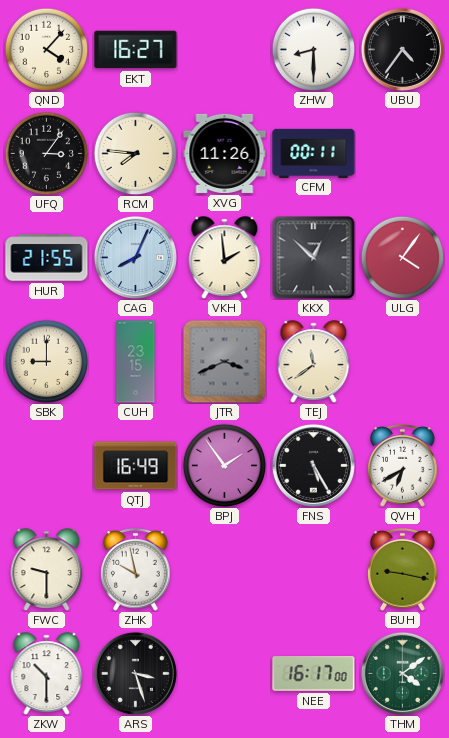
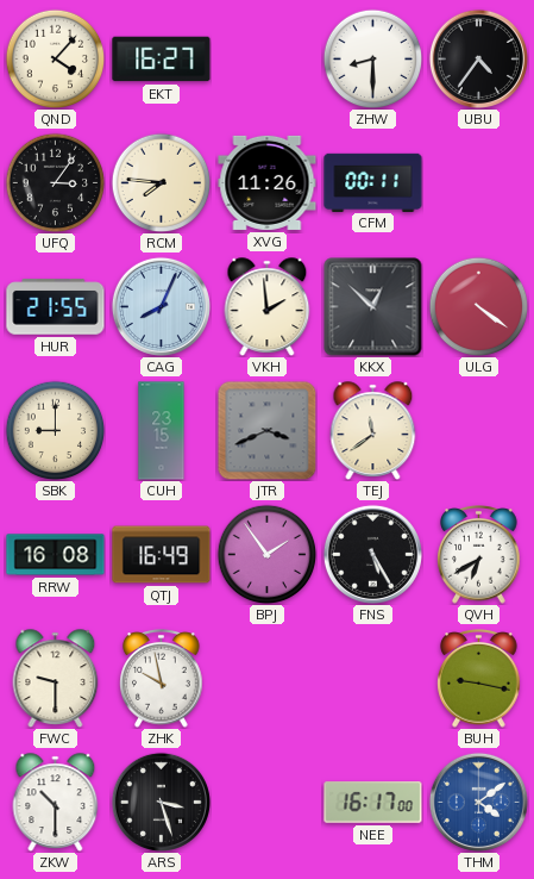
ULG: 4:06 -> 4:21 (478, 306)
RRW: none -> 16:08 (56, 555)
THM dial: green -> blue (478, 802)
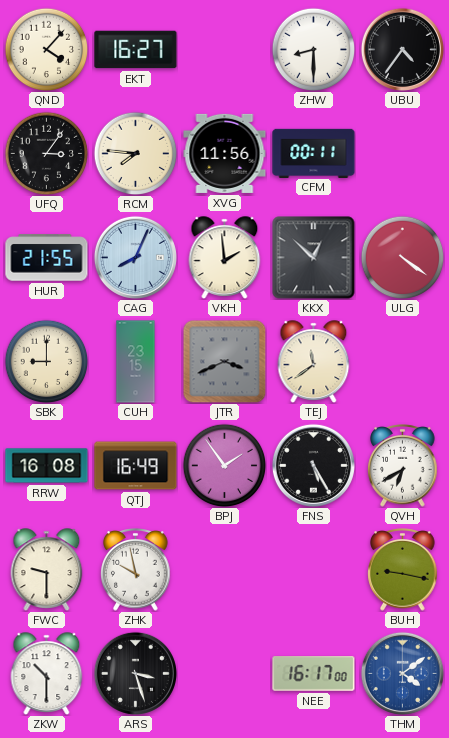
XVG: 11:26 -> 11:56 (225, 153)
